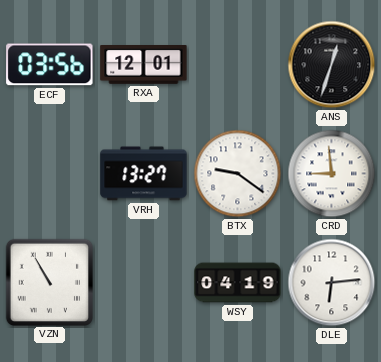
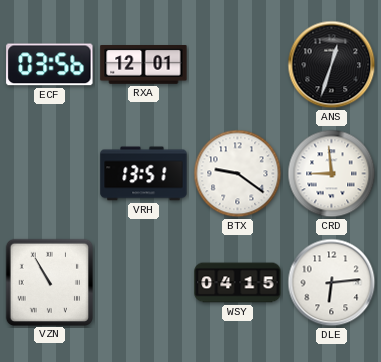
VRH: 13:27 -> 13:51 (144, 174)
WSY: 04:19 -> 04:15 (238, 283)
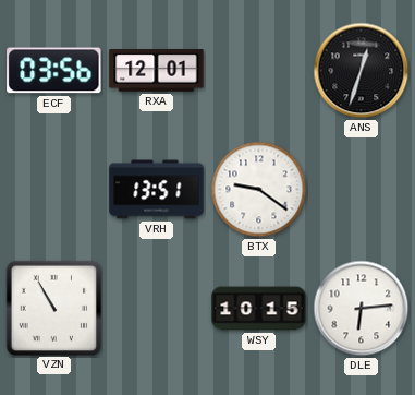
CRD: 8:59 -> none (332, 174)
WSY: 04:15 -> 10:15 (259, 309)
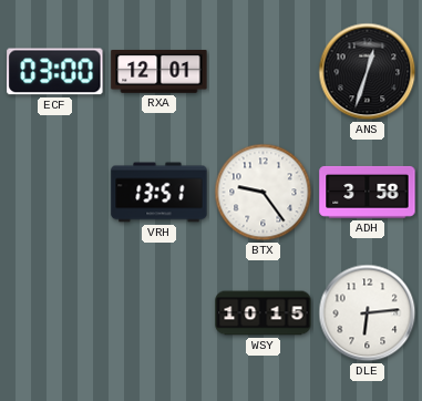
ECF: 03:56 -> 03:00 (55, 72)
BTX: 9:21 -> 9:24 (264, 193)
ADH: none -> 3:58 (368, 192)
VZN: 10:55 -> none (53, 308)
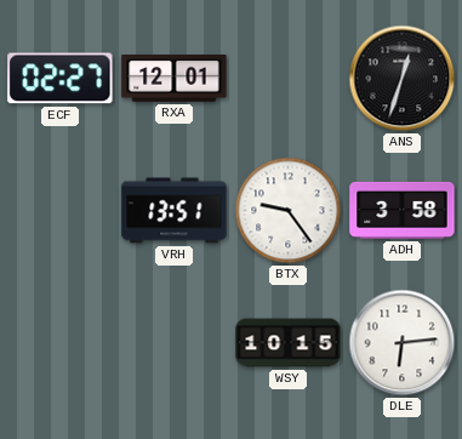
ECF: 03:00 -> 02:27 (61, 79)
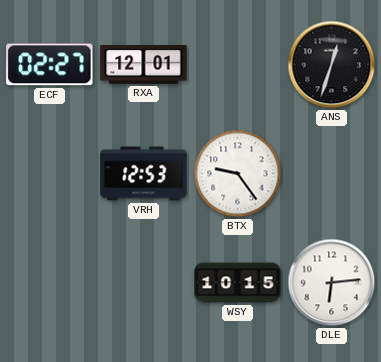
VRH: 13:51 -> 12:53 (144, 174)
ADH: 3:58 -> none (403, 210)
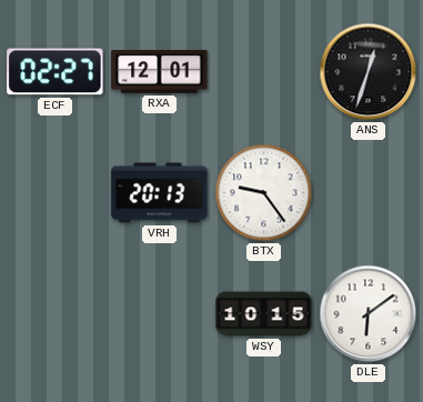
VRH: 12:53 -> 20:13 (160, 193)
DLE: 6:14 -> 6:09 (369, 314)
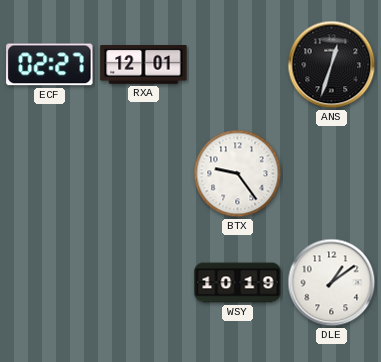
VRH: 20:13 -> none (160, 193)
WSY: 10:15 -> 10:19 (238, 283)
DLE: 6:09 -> 1:09 (332, 283)
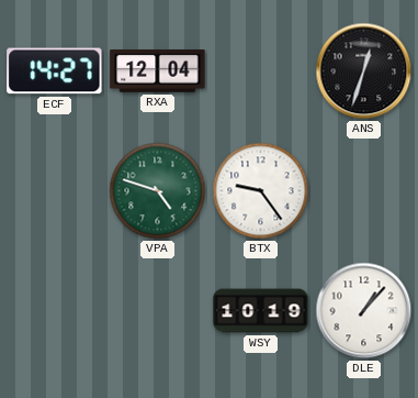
ECF: 02:27 -> 14:27 (55, 71)
RXA: 12:01 -> 12:04 (158, 71)
VPA: none -> 4:48 (158, 191)
DLE: 1:09 -> 1:07 (364, 311)
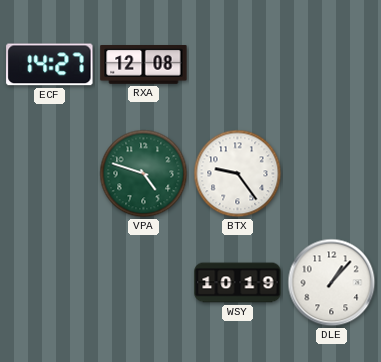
RXA: 12:04 -> 12:08 (144, 65)
ANS: 12:33 -> none (364, 71)
